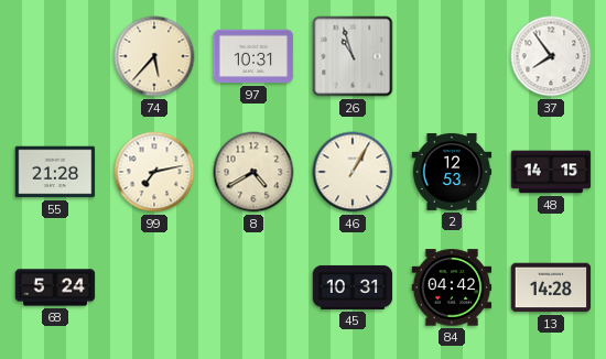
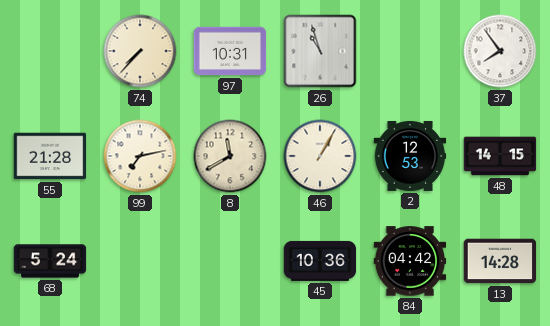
74: 5:37 -> 7:37 (140, 51)
8: 4:40 -> 11:40 (230, 156)
45: 10:31 -> 10:36 (320, 261)
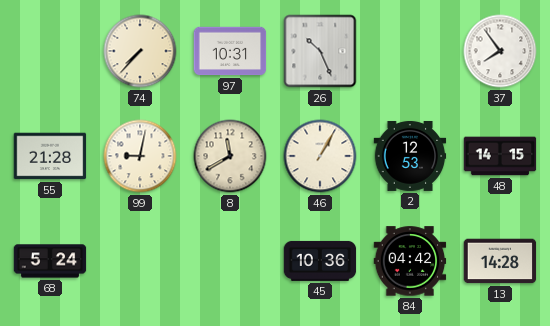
26: 10:57 -> 10:26 (320, 51)
99: 7:13 -> 9:02 (140, 156)
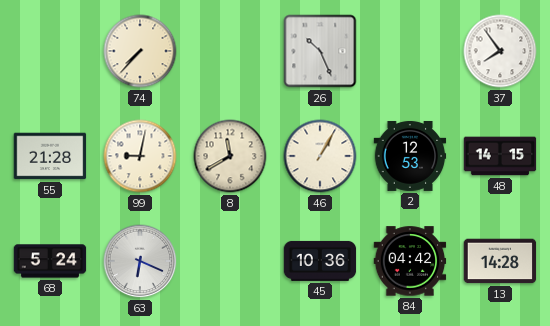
97: 10:31 -> none (230, 51)
63: none -> 6:19 (140, 261)
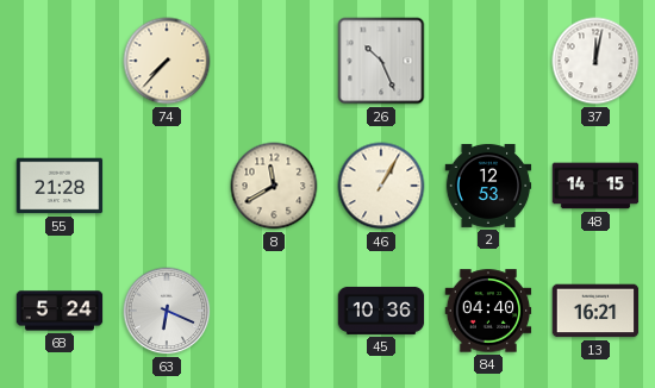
37: 7:54 -> 12:02 (595, 61)
99: 9:02 -> none (140, 156)
84: 04:42 -> 04:40 (488, 311)
13: 14:28 -> 16:21 (595, 311)
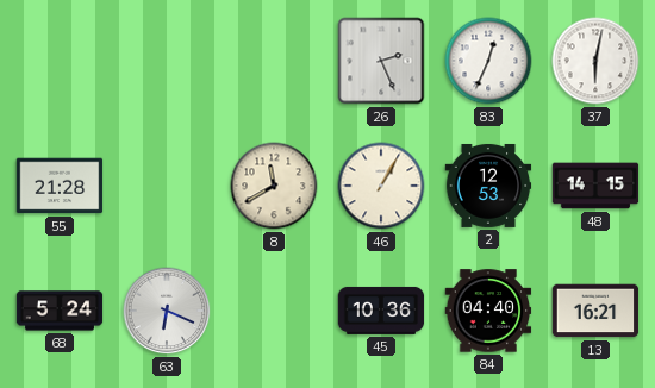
74: 7:37 -> none (167, 61)
26: 10:26 -> 2:26 (381, 61)
83: none -> 12:34 (488, 61)
37: 12:02 -> 6:02 (595, 61)
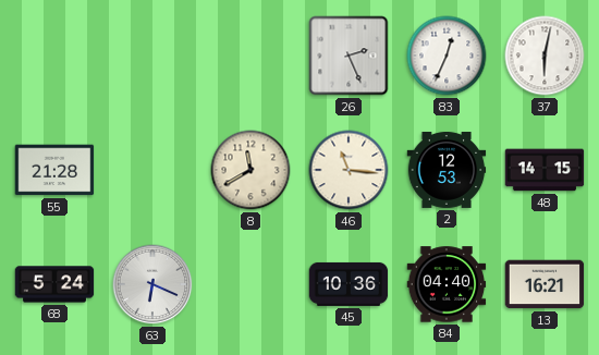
46: 1:05 -> 11:16 (349, 170)
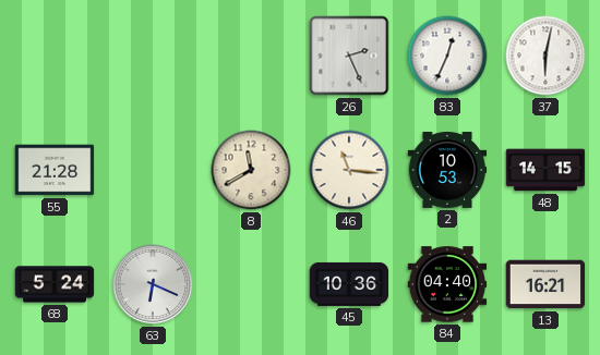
2: 12:53 -> 10:53 (447, 170)
